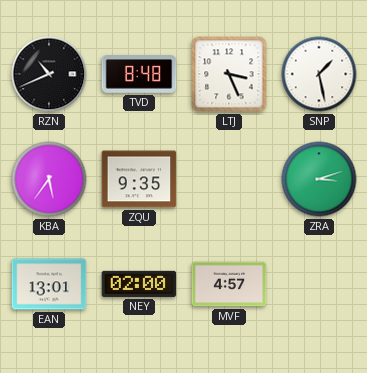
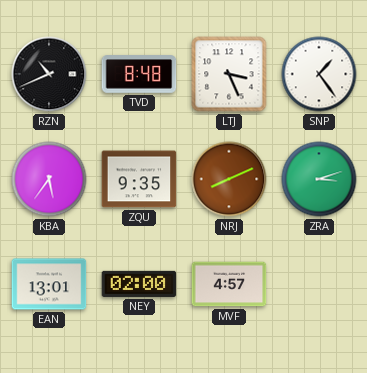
SNP: 1:28 -> 1:24 (319, 74)
NRJ: none -> 8:11 (229, 179)
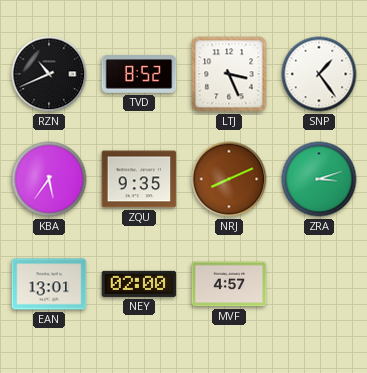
TVD: 8:48 -> 8:52 (139, 74)
